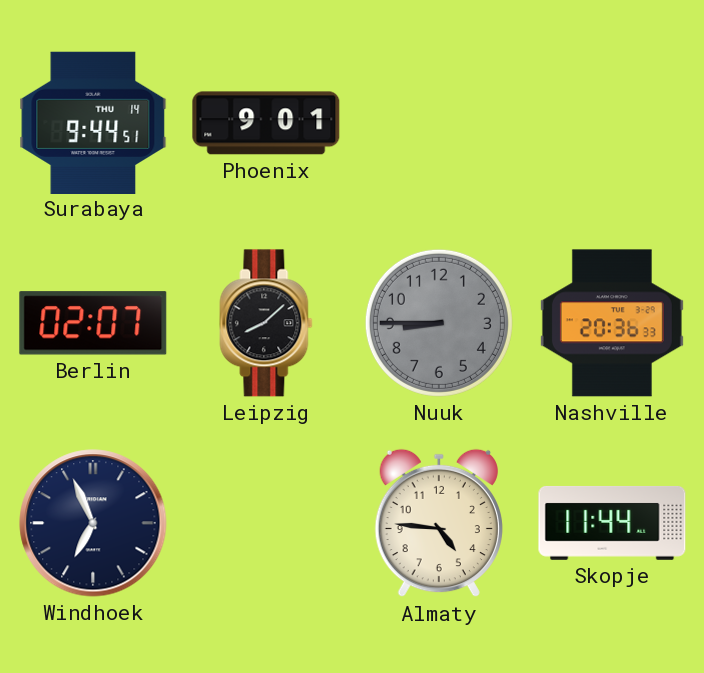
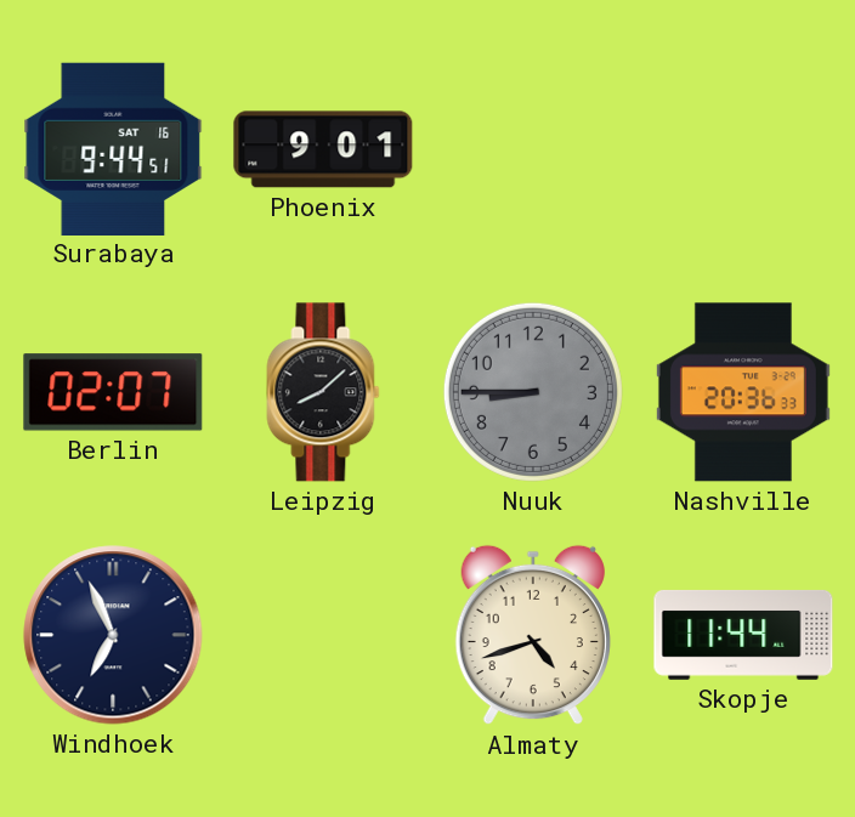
Surabaya date: THU 14 -> SAT 16 (113, 148)
Almaty: 4:46 -> 4:42 (533, 635)
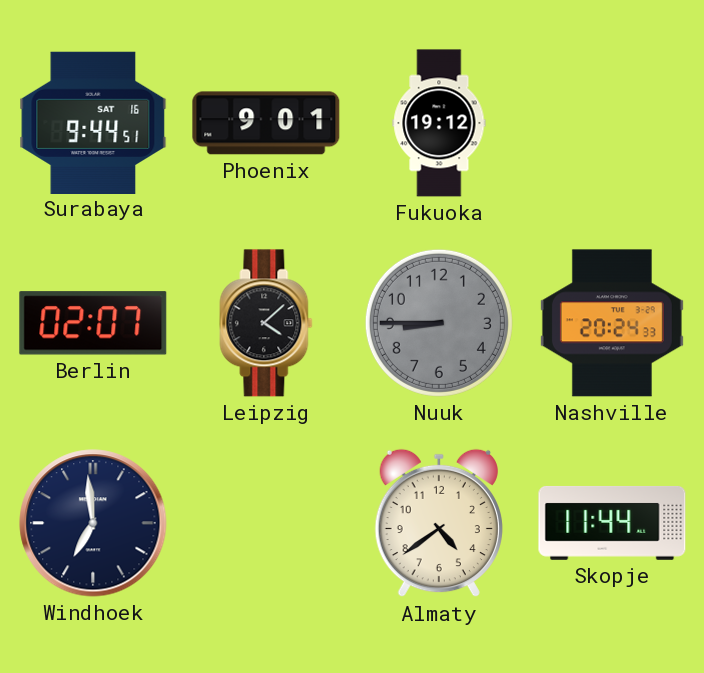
Fukuoka: none -> 19:12 (439, 123)
Leipzig: 8:08 -> 4:08 (266, 323)
Nashville: 20:36 -> 20:24 (612, 323)
Windhoek: 6:56 -> 6:59 (93, 523)
Almaty: 4:42 -> 4:39 (439, 523)
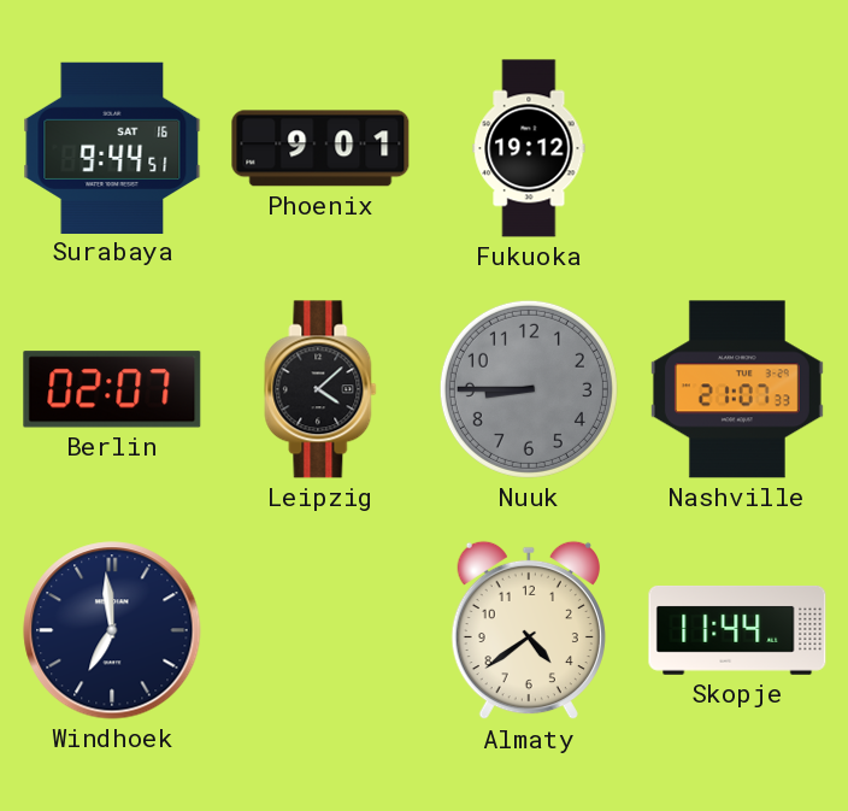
Nashville: 20:24 -> 21:07 (737, 389)
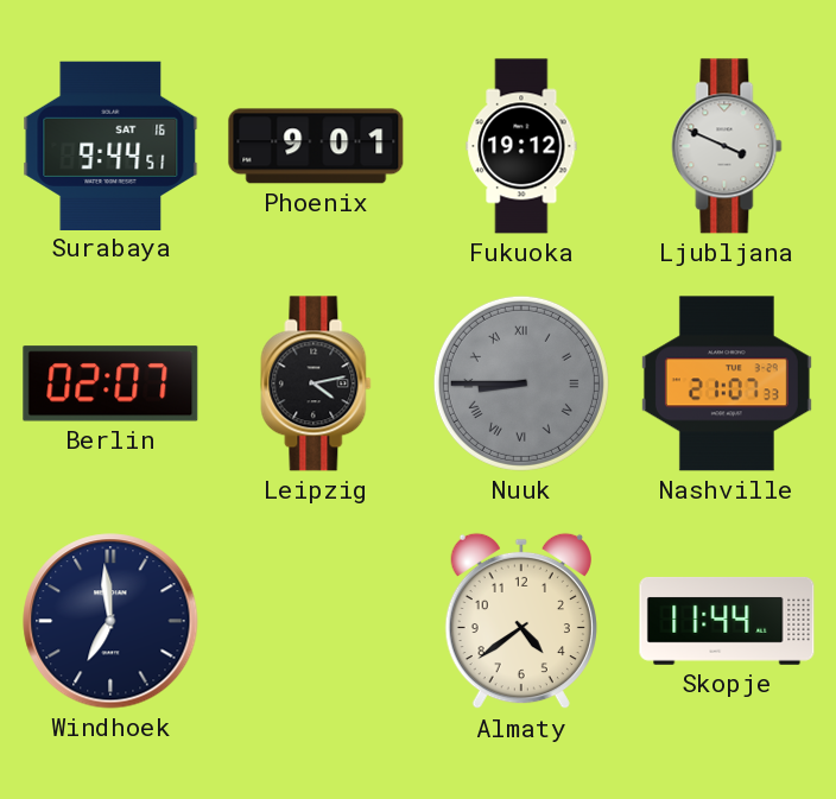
Ljubljana: none -> 3:49 (727, 146)
Leipzig: 4:08 -> 4:13 (316, 383)
Nuuk numerals: Arabic -> Roman (521, 383)
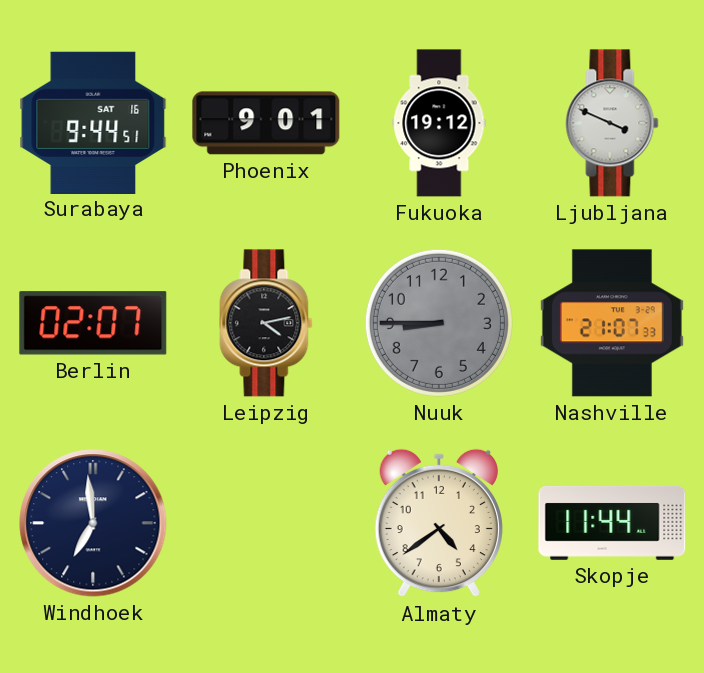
Nuuk numerals: Roman -> Arabic (439, 323)
